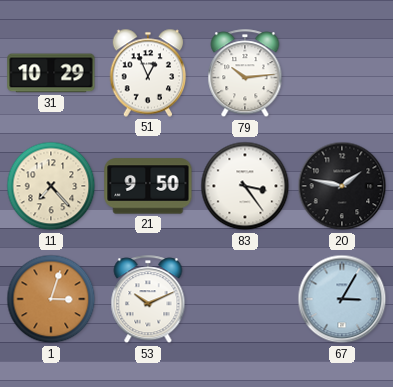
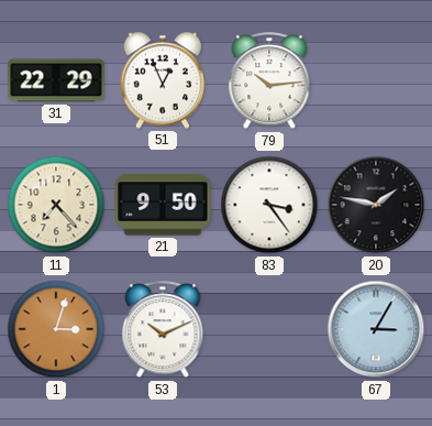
31: 10:29 -> 22:29 (56, 80)
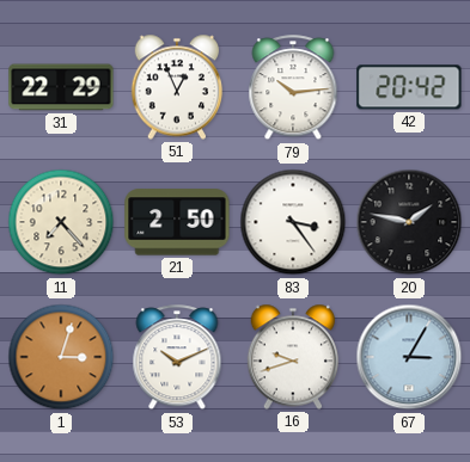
42: none -> 20:42 (409, 87)
21: 9:50 -> 2:50 (177, 222)
16: none -> 9:42 (293, 357)
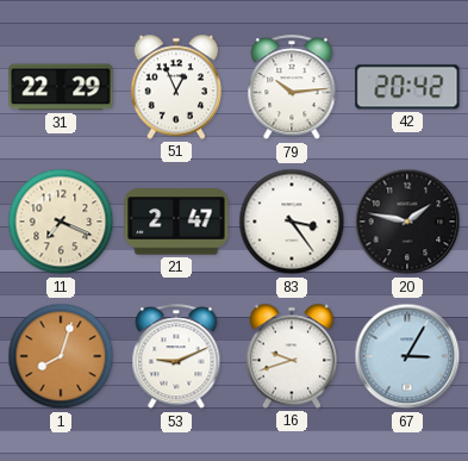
11: 7:23 -> 7:19 (61, 222)
21: 2:50 -> 2:47 (176, 222)
1: 3:03 -> 8:03 (61, 356)
53: 10:11 -> 9:11 (176, 357)
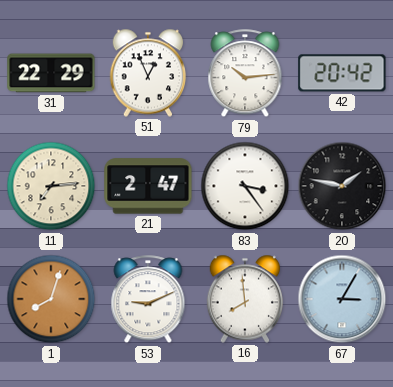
11: 7:19 -> 7:14 (51, 186)
16: 9:42 -> 7:59 (245, 299)
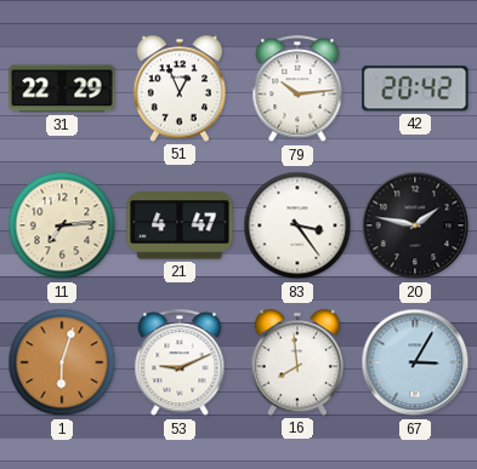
21: 2:47 -> 4:47 (180, 225)
1: 8:03 -> 6:03 (62, 362)
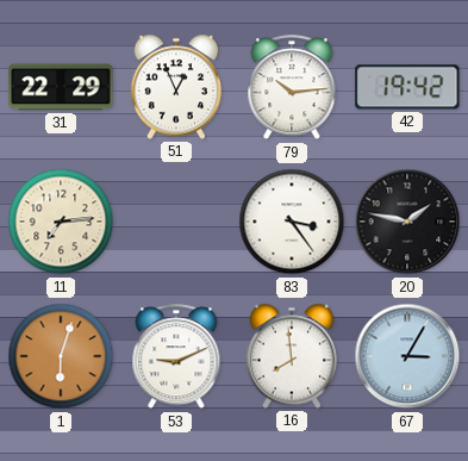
42: 20:42 -> 19:42 (407, 87)
21: 4:47 -> none (180, 225)
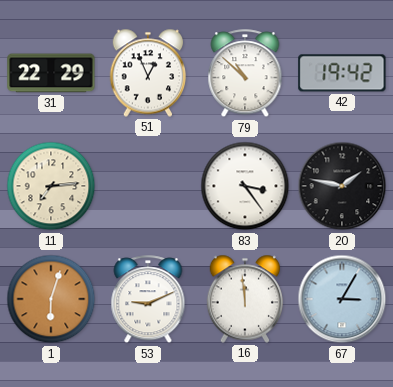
79: 10:14 -> 10:52 (245, 74)
16: 7:59 -> 11:59 (245, 299)
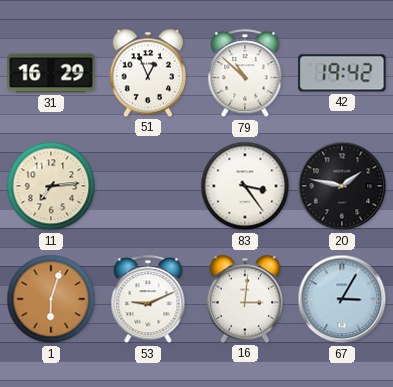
31: 22:29 -> 16:29 (51, 73)
16: 11:59 -> 3:01 (245, 299)
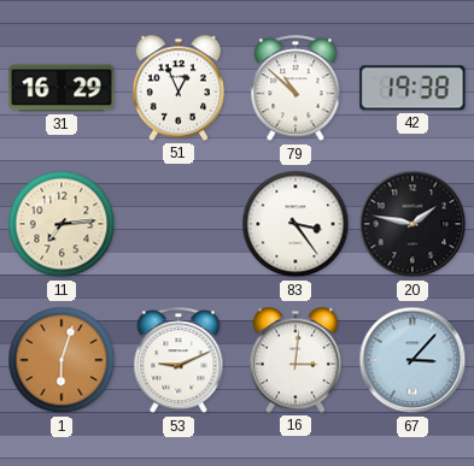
42: 19:42 -> 19:38 (412, 88)
67: 3:05 -> 3:07 (412, 360)
